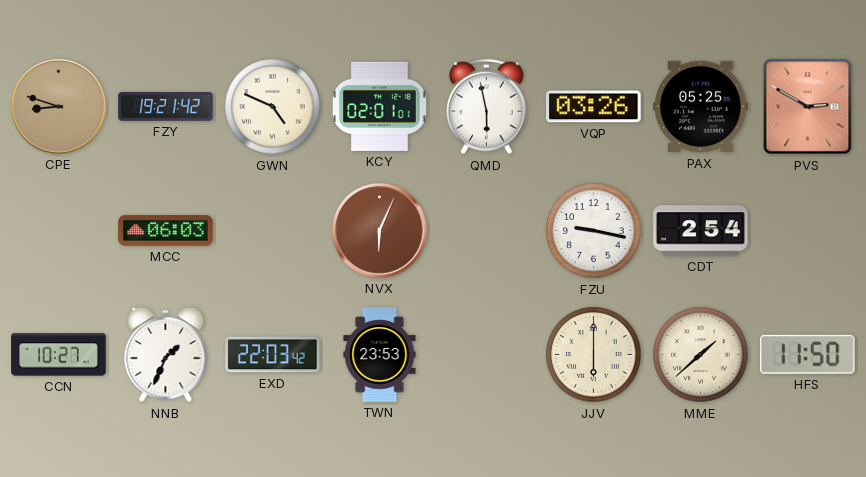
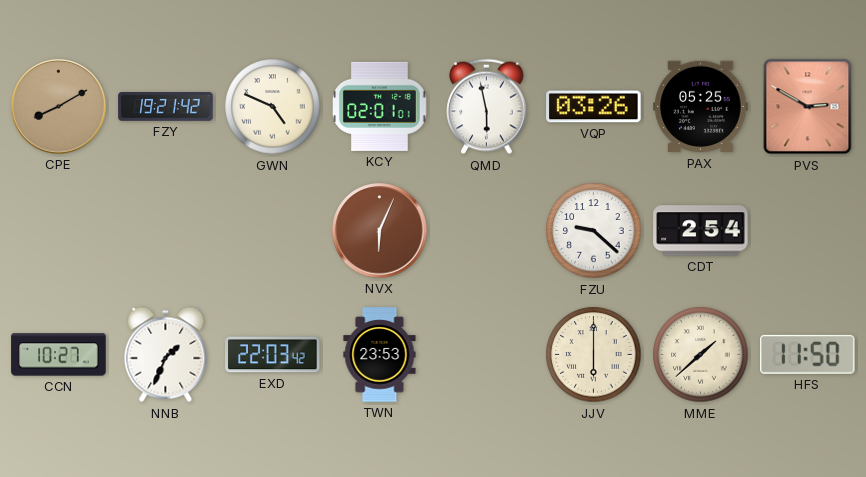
CPE: 8:48 -> 8:10 (59, 107)
MCC: 06:03 -> none (166, 231)
FZU: 9:17 -> 9:22 (594, 231)
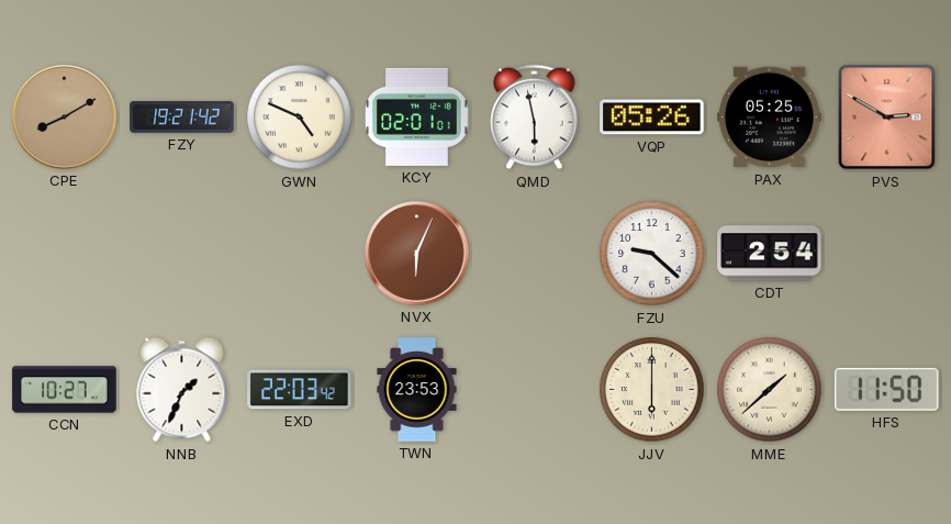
VQP: 03:26 -> 05:26 (652, 118)
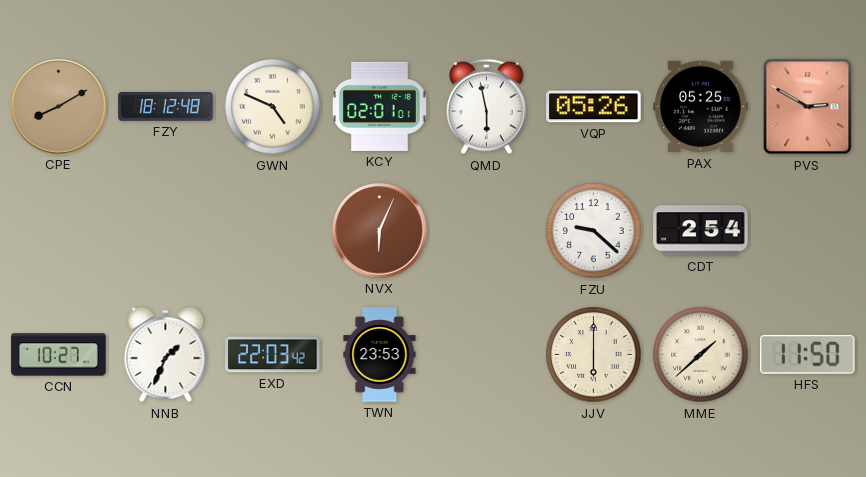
FZY: 19:21 -> 18:12 (166, 107)
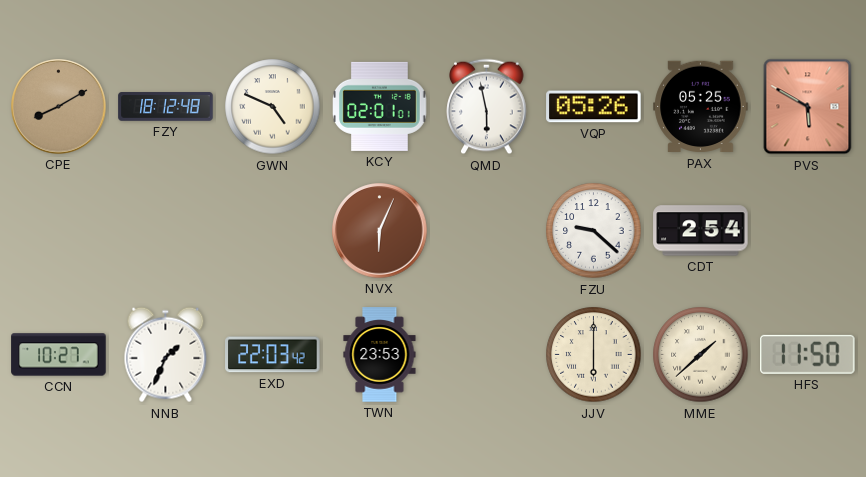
PVS: 2:50 -> 5:50 (808, 107)
